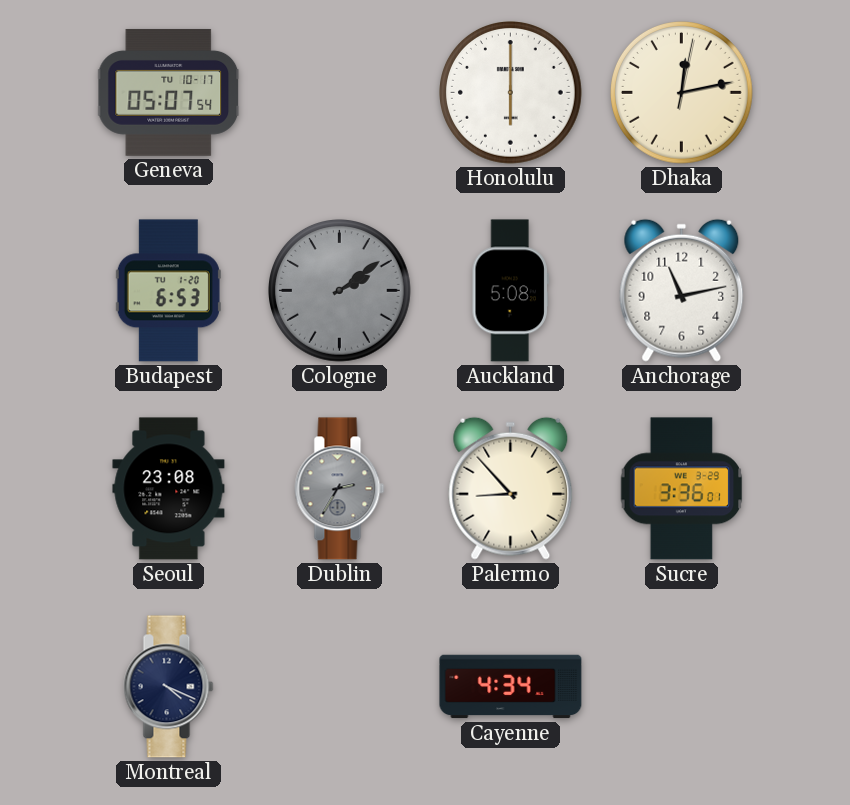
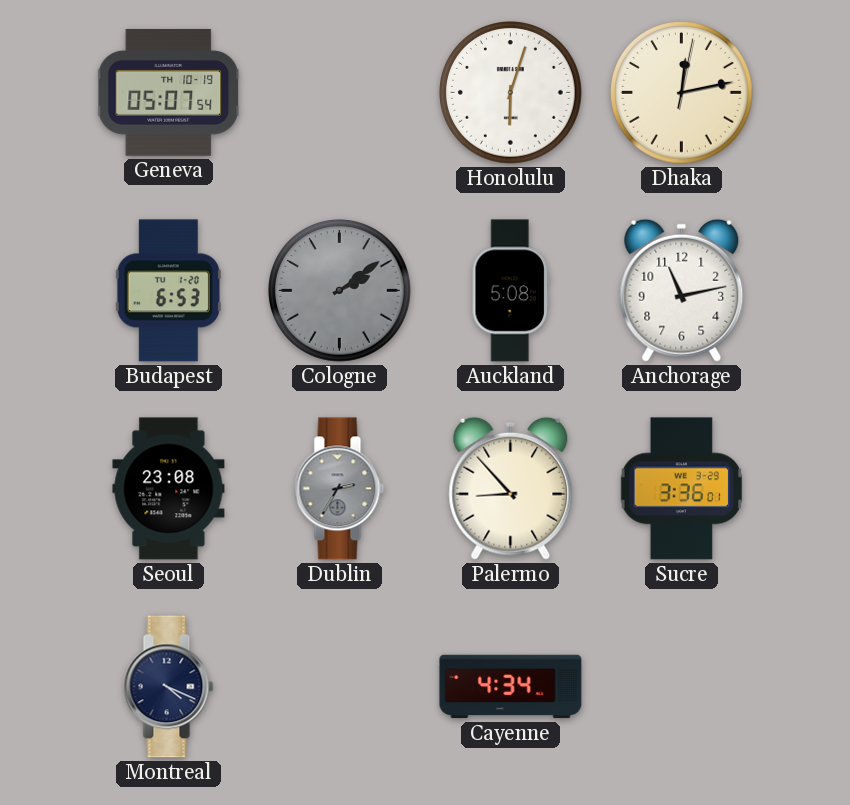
Geneva date: TU 10-17 -> TH 10-19 (169, 92)
Honolulu: 6:00 -> 6:03 (511, 93)
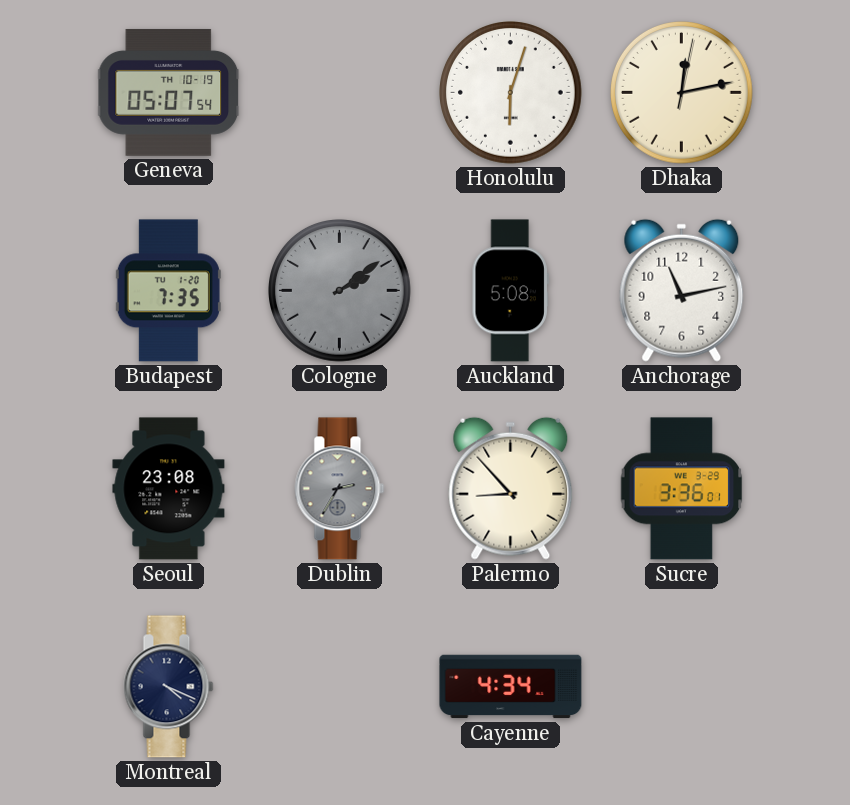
Budapest: 6:53 -> 7:35 (168, 291)
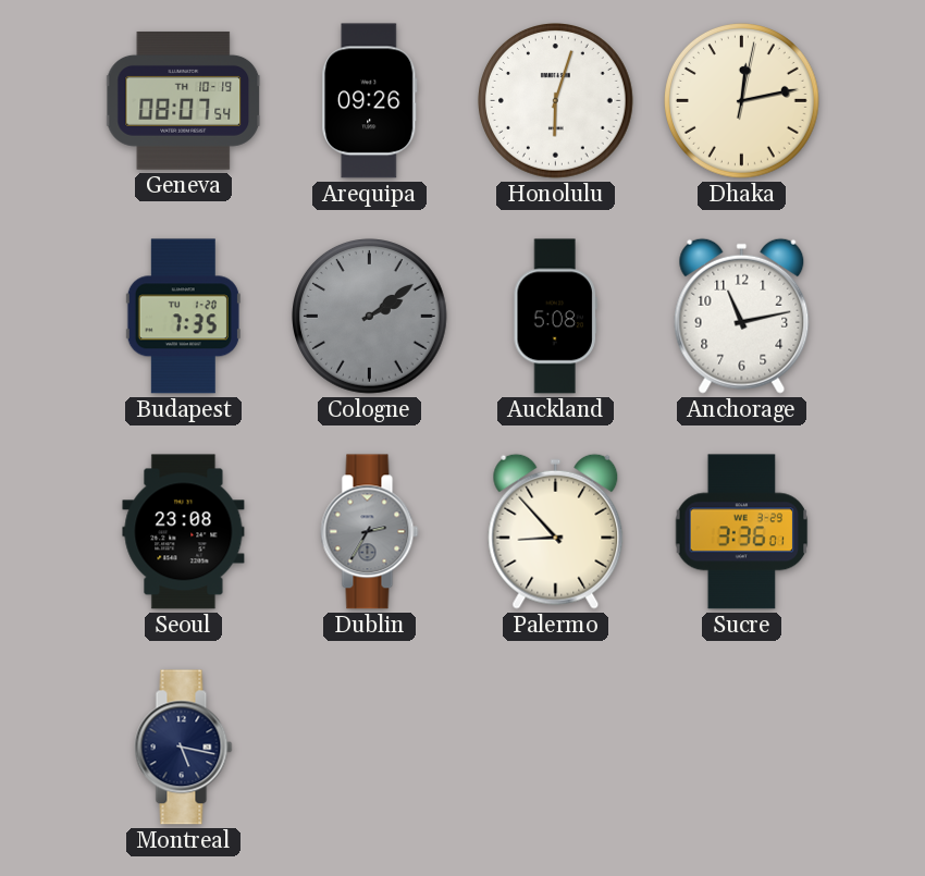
Geneva: 05:07 -> 08:07 (184, 100)
Arequipa: none -> 09:26 (370, 101)
Montreal: 4:19 -> 5:17 (184, 748)
Cayenne: 4:34 -> none (511, 687)
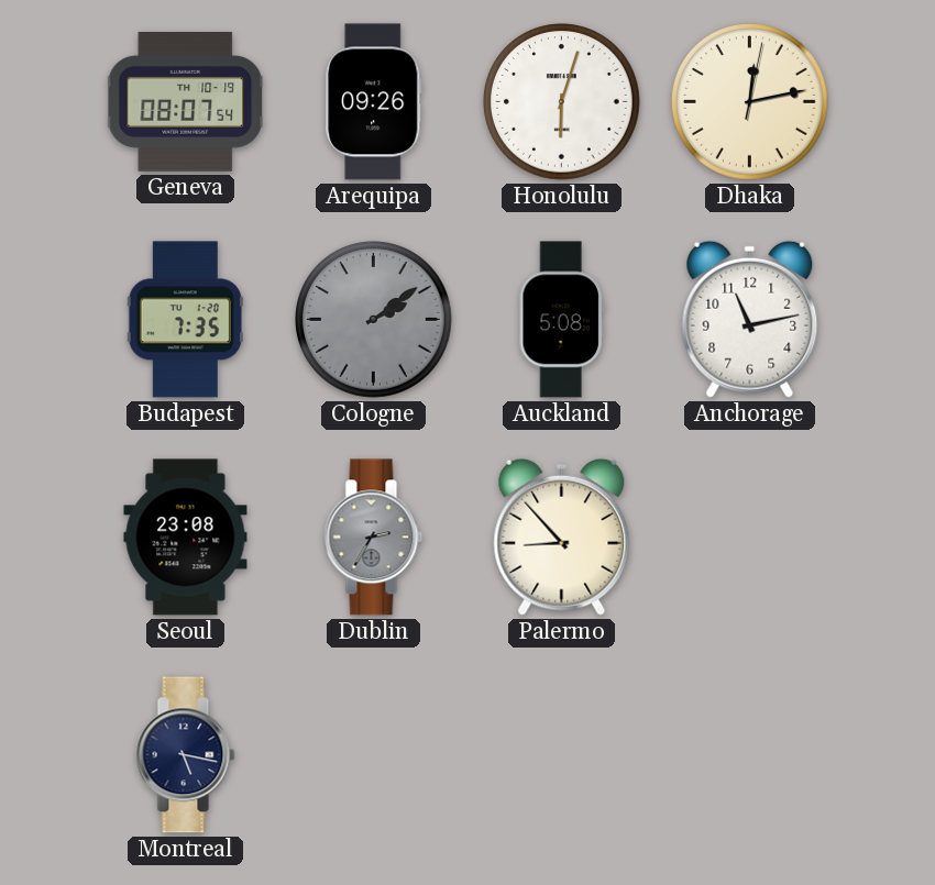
Sucre: 3:36 -> none (742, 532)
